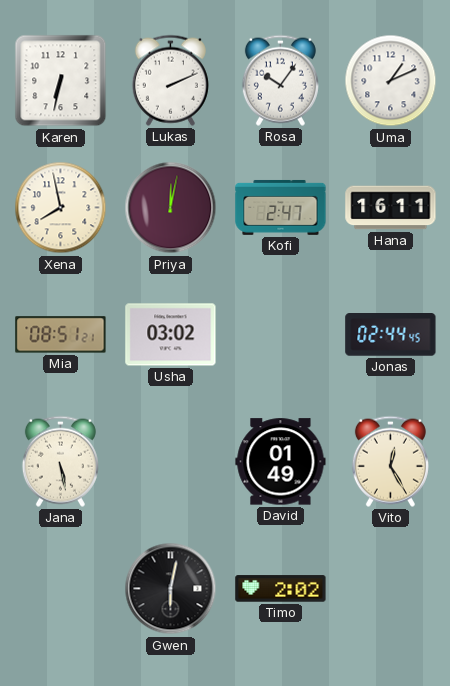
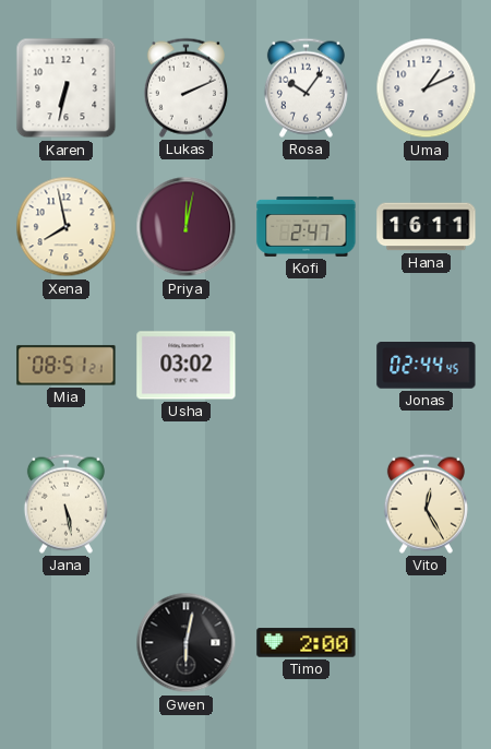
David: 01:49 -> none (281, 462)
Timo: 2:02 -> 2:00 (307, 643)
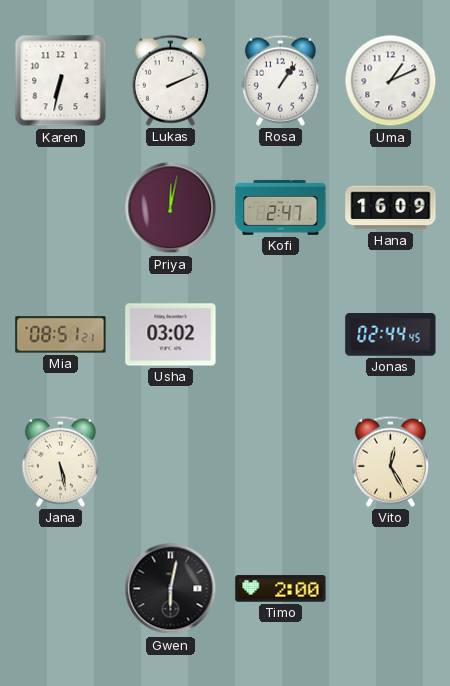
Rosa: 10:06 -> 1:06 (280, 80)
Xena: 7:58 -> none (67, 227)
Hana: 16:11 -> 16:09 (391, 208)
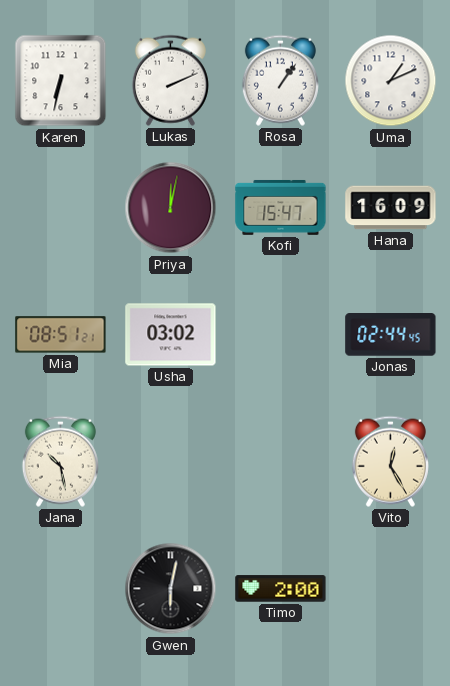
Kofi: 2:47 -> 15:47 (281, 208)
Jana: 5:28 -> 10:28 (60, 461)
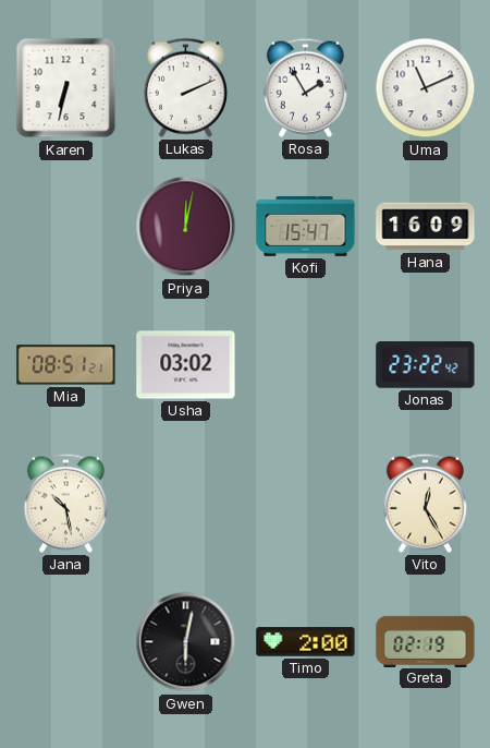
Rosa: 1:06 -> 1:55 (305, 87)
Uma: 1:11 -> 11:11 (426, 88)
Jonas: 02:44 -> 23:22 (426, 365)
Greta: none -> 02:19 (426, 641)
